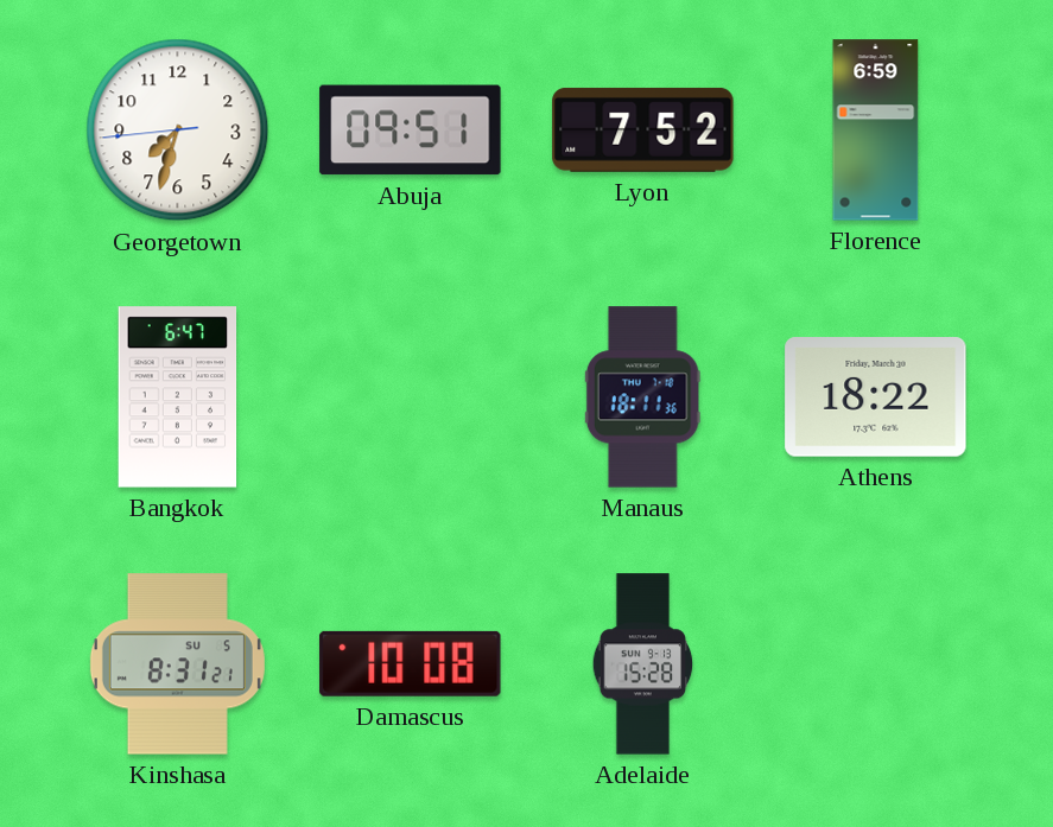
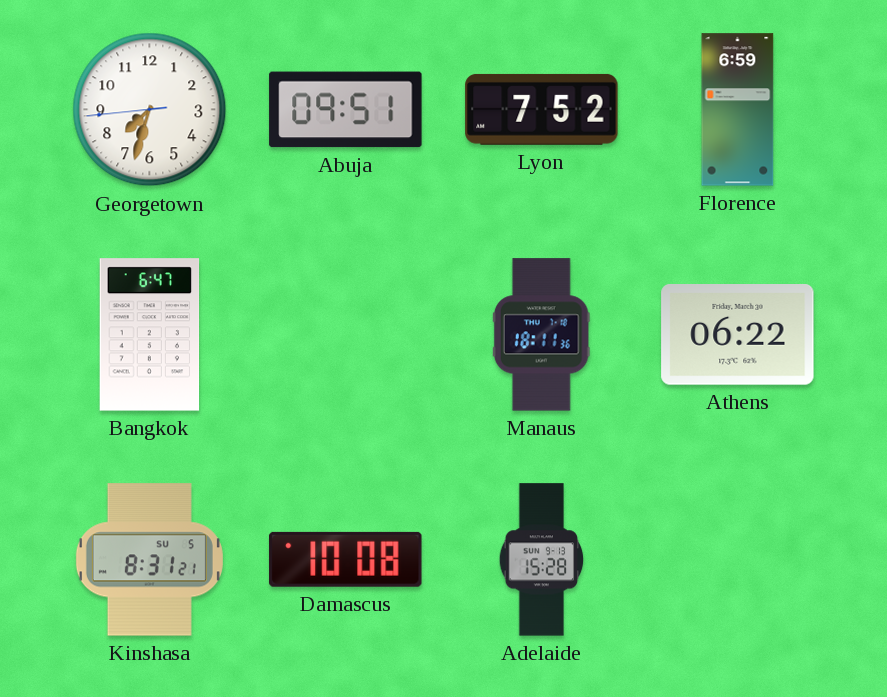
Athens: 18:22 -> 06:22 (738, 335)
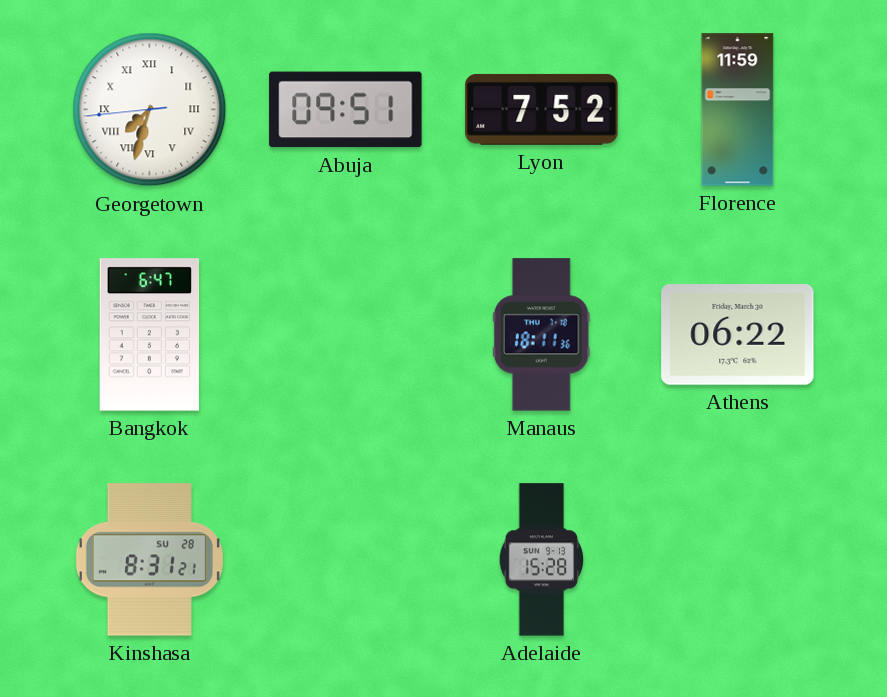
Georgetown numerals: Arabic -> Roman (150, 110)
Florence: 6:59 -> 11:59 (738, 110)
Kinshasa date: SU 5 -> SU 28 (149, 560)
Damascus: 10:08 -> none (346, 559)
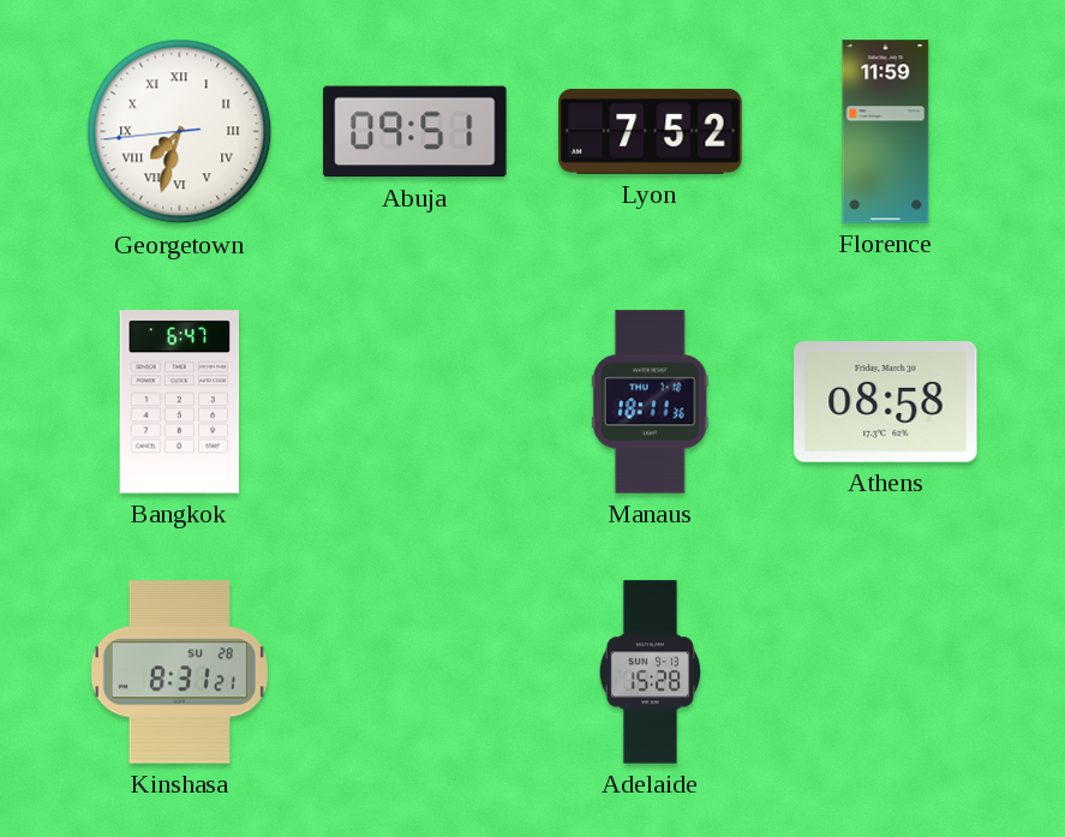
Athens: 06:22 -> 08:58 (886, 402)
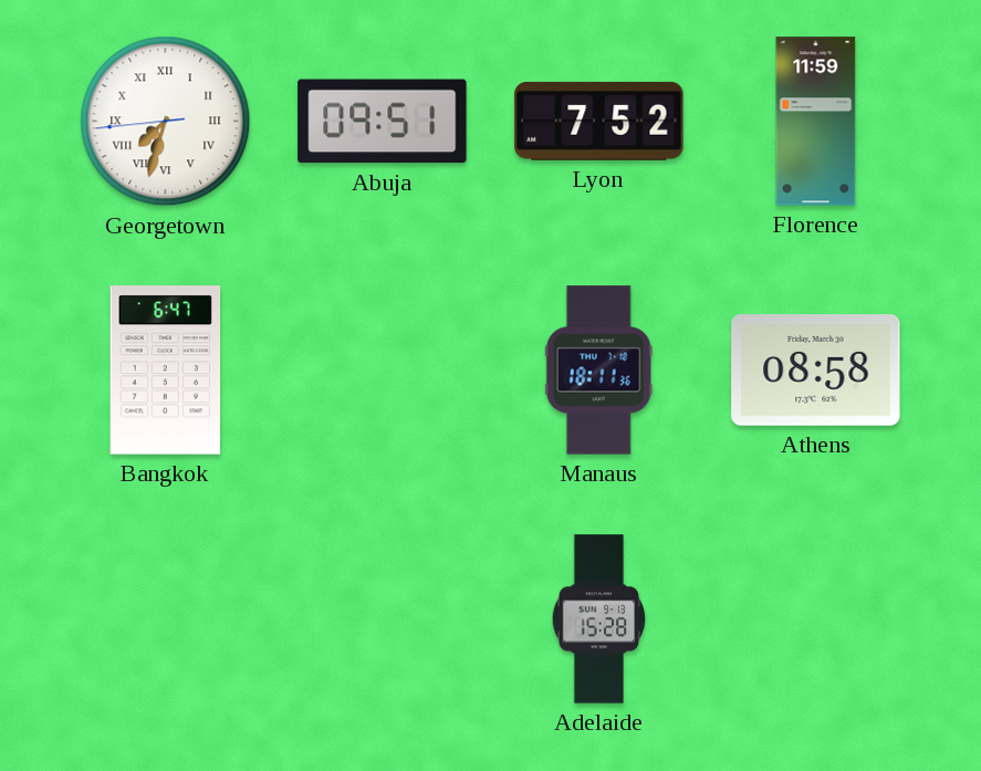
Kinshasa: 8:31 -> none (179, 672)
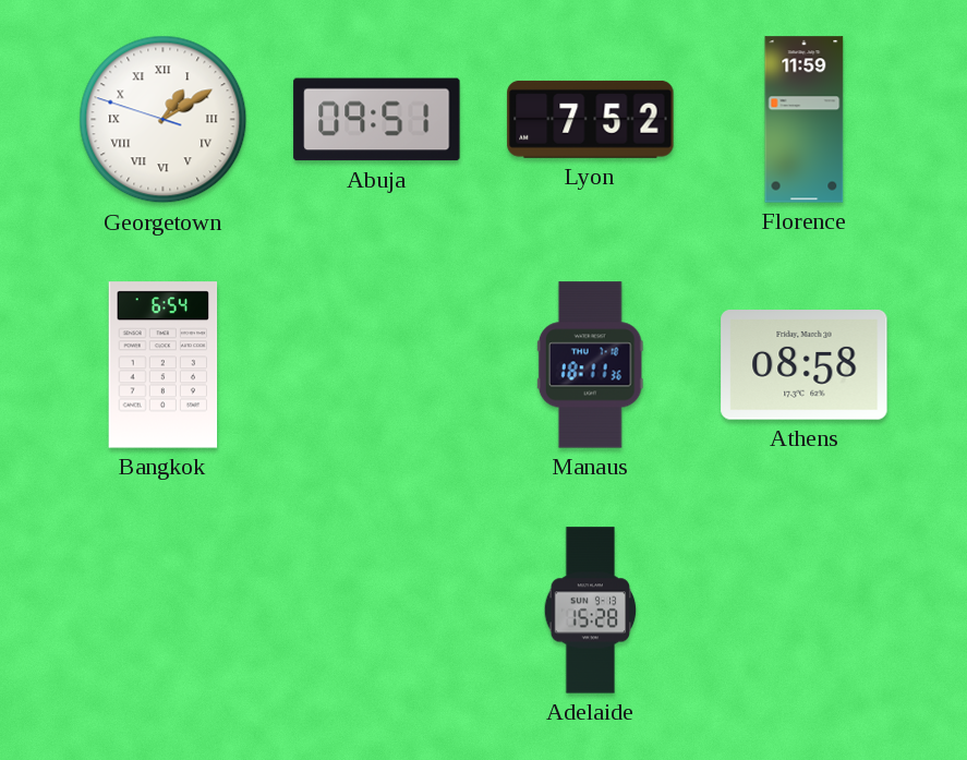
Georgetown: 7:32 -> 1:09 (164, 120)
Bangkok: 6:47 -> 6:54 (164, 365)
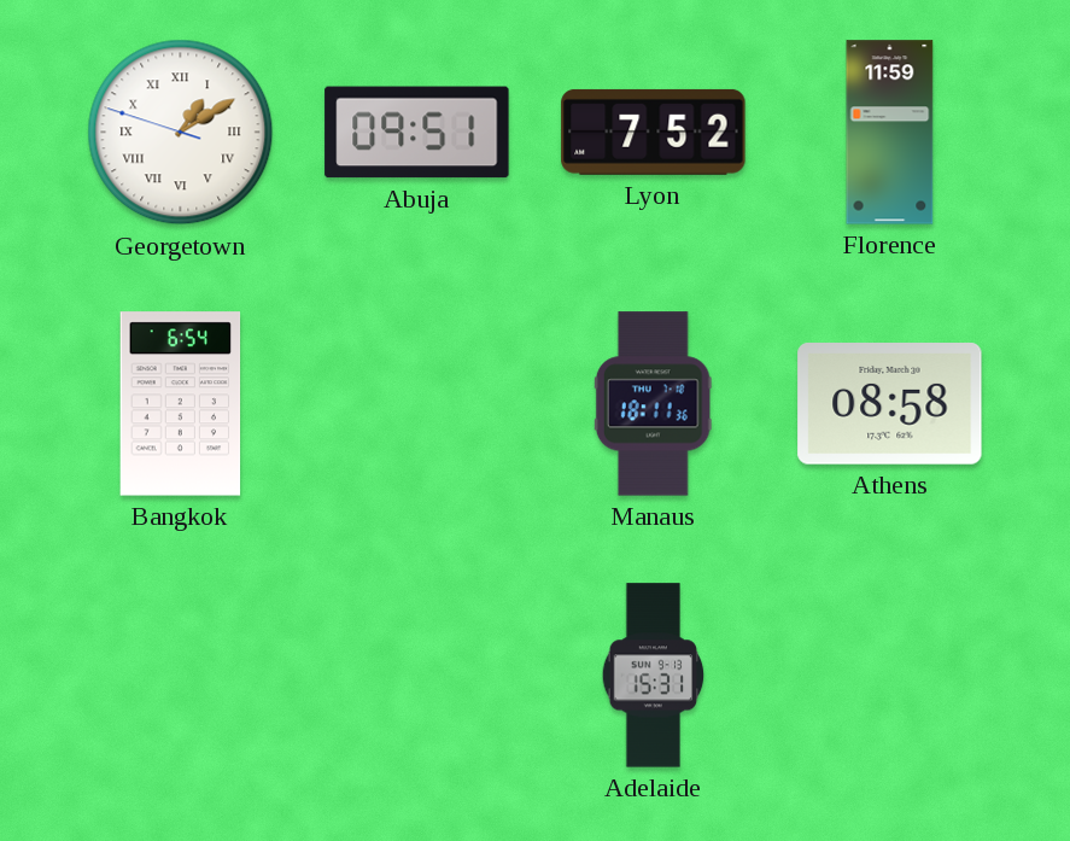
Adelaide: 15:28 -> 15:31 (654, 676)
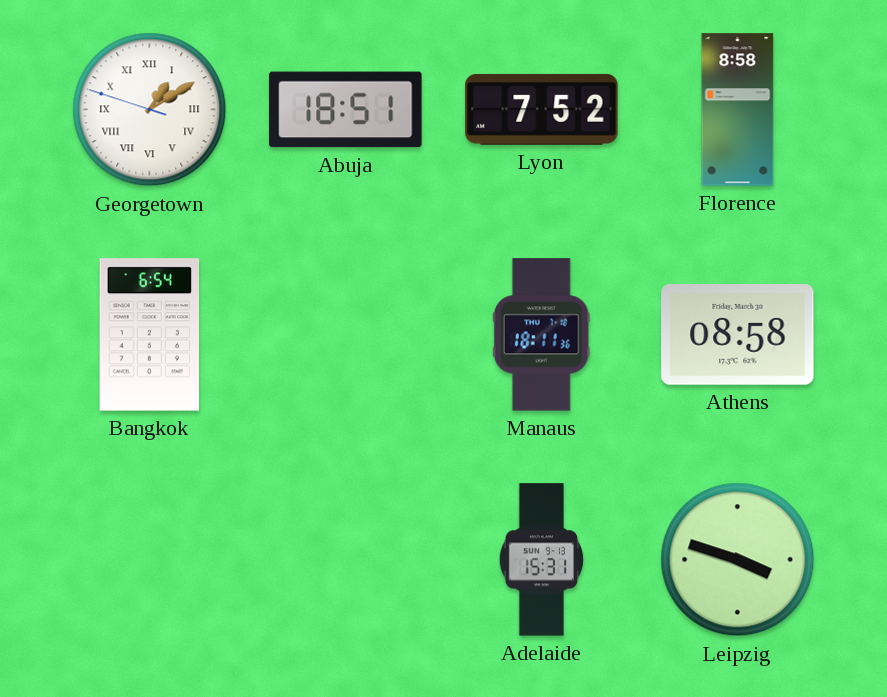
Abuja: 09:51 -> 18:51 (346, 110)
Florence: 11:59 -> 8:58 (738, 110)
Leipzig: none -> 3:48 (738, 560)
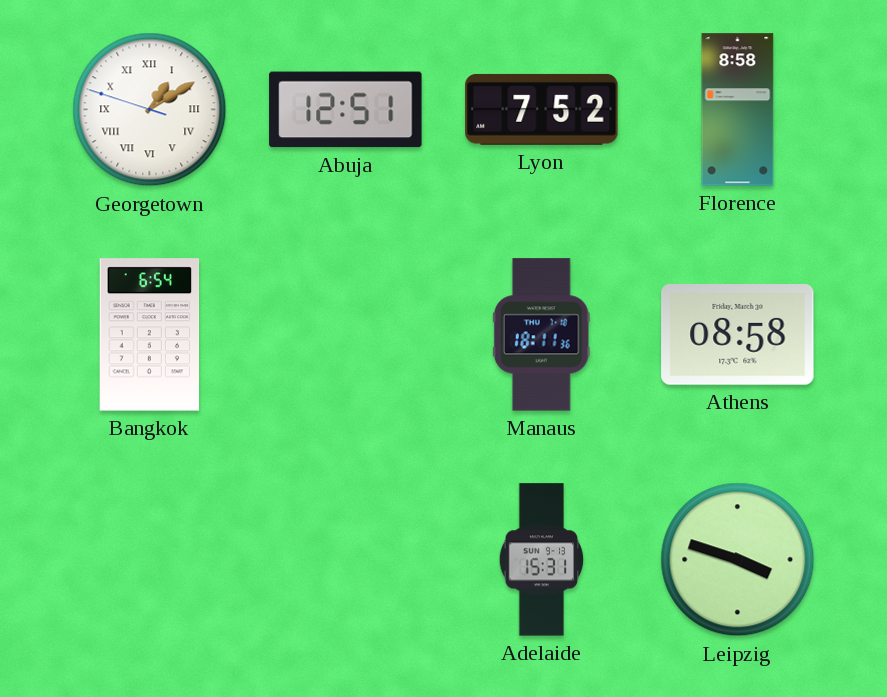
Abuja: 18:51 -> 12:51 (346, 110)
